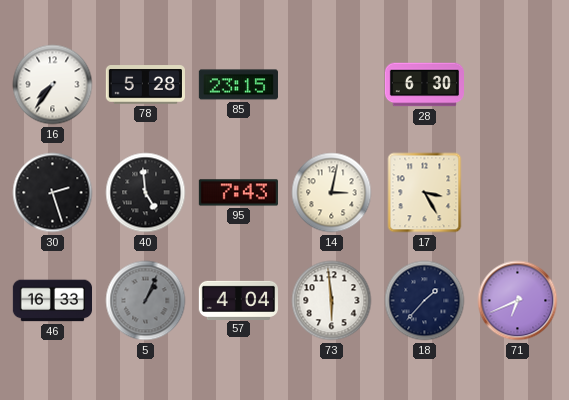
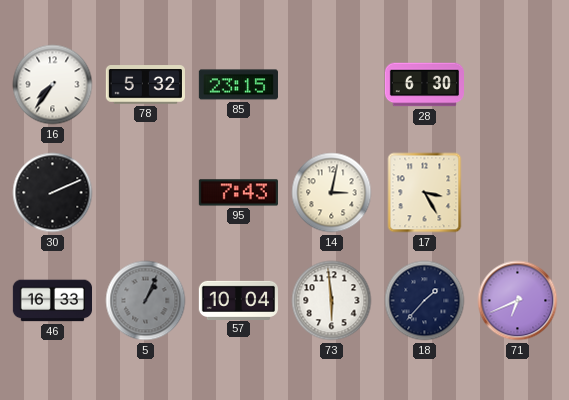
78: 5:28 -> 5:32 (145, 85)
30: 2:27 -> 2:11 (53, 193)
40: 4:59 -> none (146, 193)
57: 4:04 -> 10:04 (238, 300)
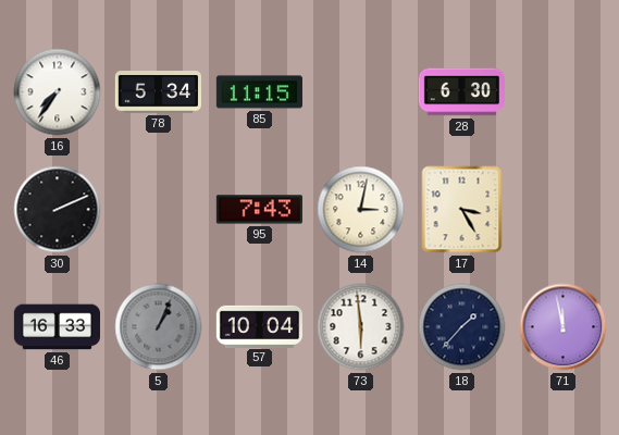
78: 5:32 -> 5:34 (158, 92)
85: 23:15 -> 11:15 (259, 92)
71: 6:41 -> 11:58 (564, 327)
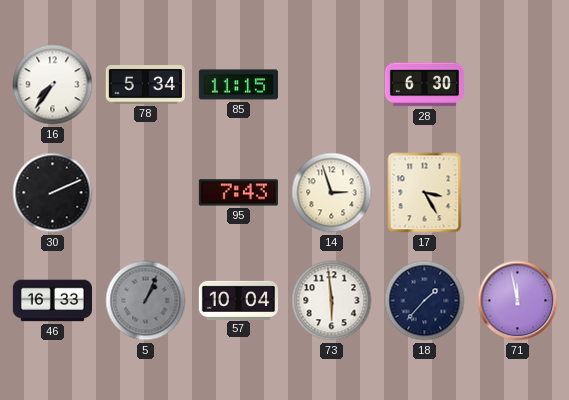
14: 3:02 -> 2:57 (332, 193)
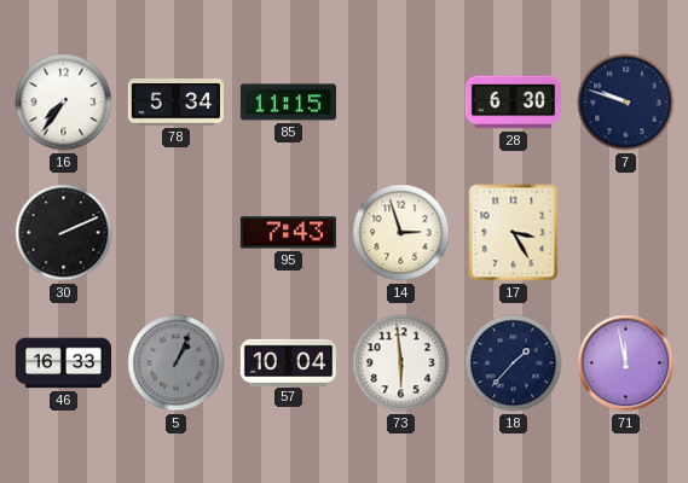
7: none -> 9:48 (626, 103)
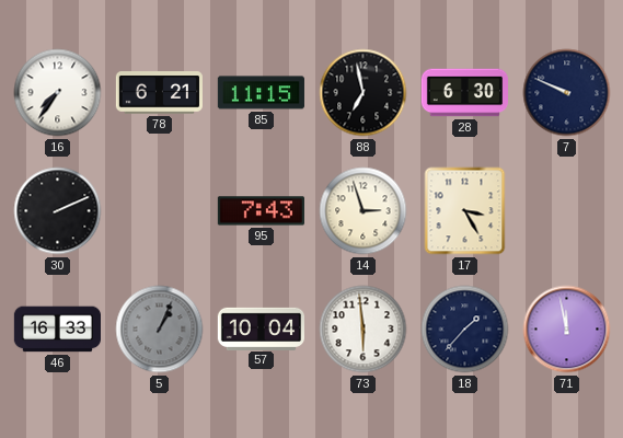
78: 5:34 -> 6:21 (159, 93)
88: none -> 6:58 (364, 93)
7: 9:48 -> 9:49 (567, 93)
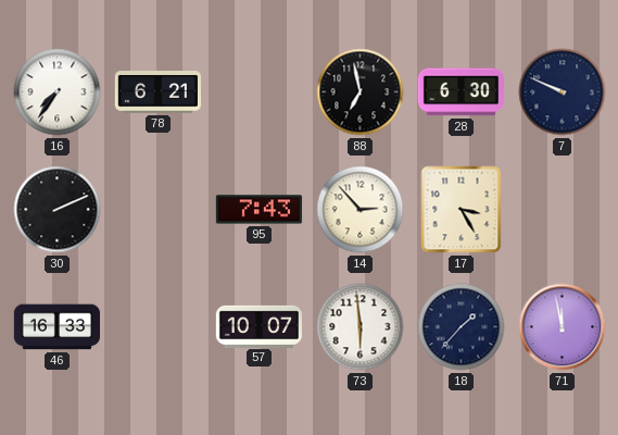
85: 11:15 -> none (261, 93)
14: 2:57 -> 2:53 (361, 210)
5: 1:04 -> none (160, 330)
57: 10:04 -> 10:07 (258, 326)
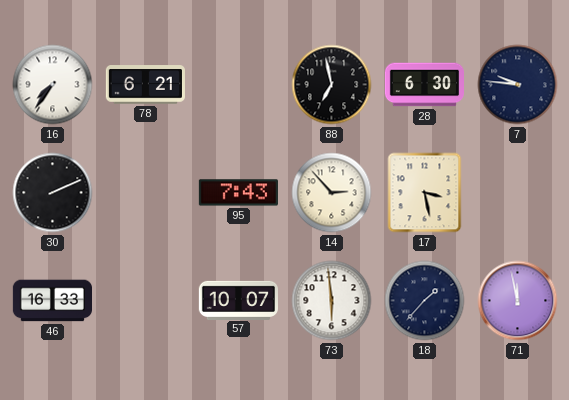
7: 9:49 -> 9:46 (518, 85)
17: 3:25 -> 3:28 (425, 193)
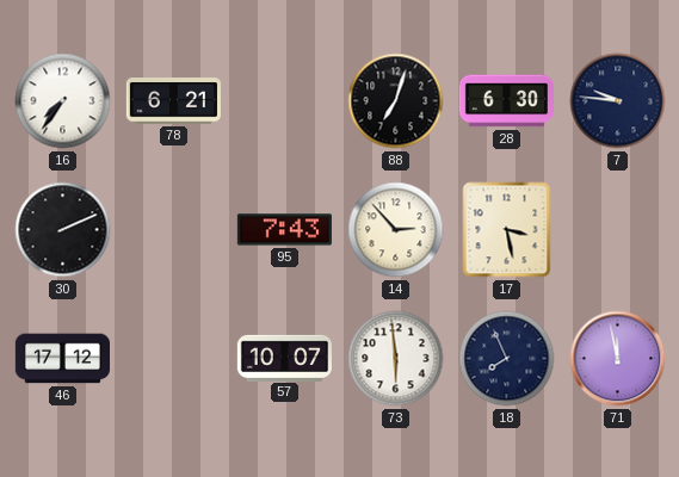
88: 6:58 -> 7:03 (396, 101)
46: 16:33 -> 17:12 (62, 359)
18: 1:37 -> 7:56 (507, 359)
